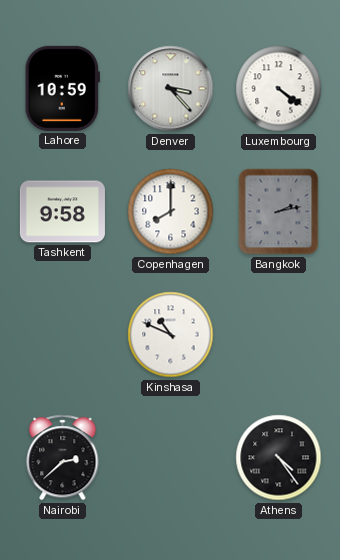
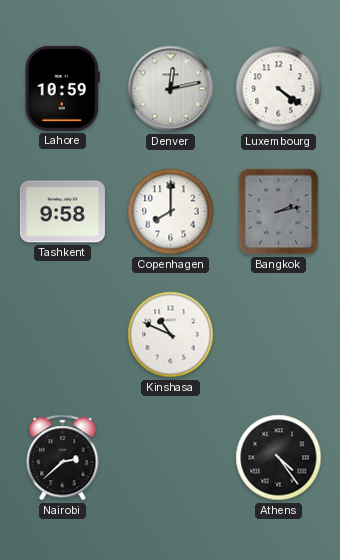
Denver: 3:23 -> 12:13 (171, 89)
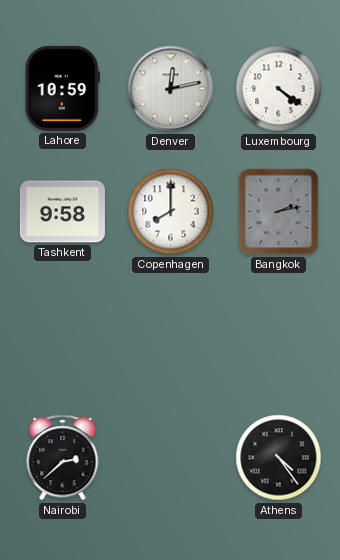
Kinshasa: 10:49 -> none (171, 335)
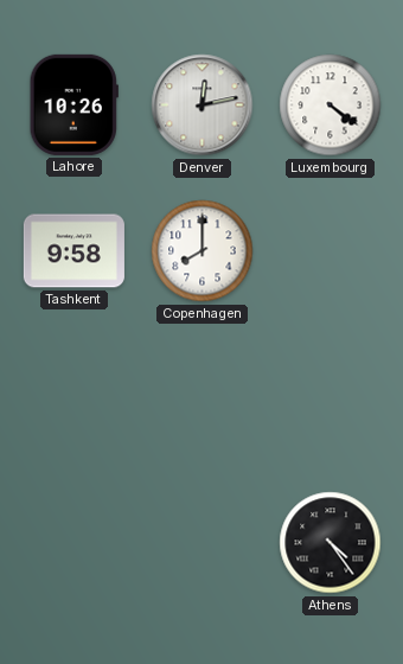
Lahore: 10:59 -> 10:26 (73, 104)
Bangkok: 2:13 -> none (279, 212)
Nairobi: 2:38 -> none (63, 458)
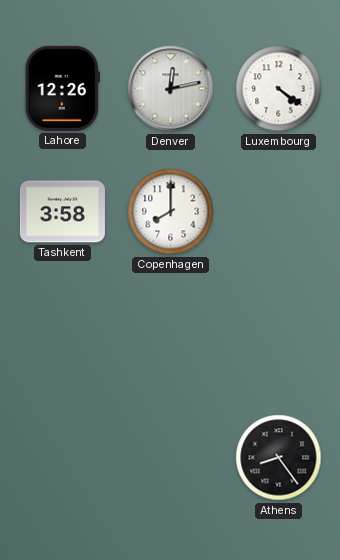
Lahore: 10:26 -> 12:26 (62, 88)
Tashkent: 9:58 -> 3:58 (62, 212)
Athens: 4:24 -> 8:24 (279, 458)
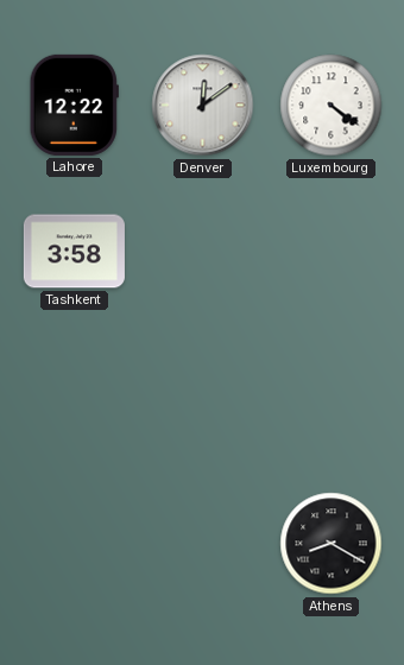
Lahore: 12:26 -> 12:22 (74, 104)
Denver: 12:13 -> 12:09 (203, 106)
Copenhagen: 8:00 -> none (171, 212)
Athens: 8:24 -> 8:20 (332, 544)
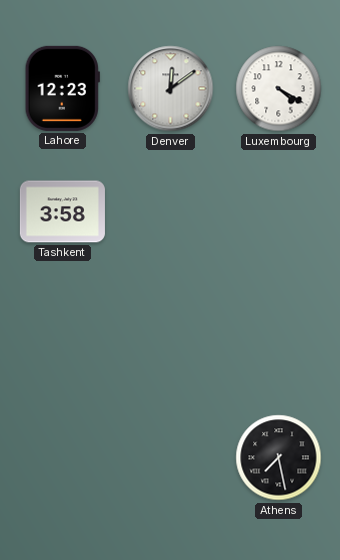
Lahore: 12:22 -> 12:23 (62, 88)
Luxembourg: 4:21 -> 4:20 (279, 89)
Athens: 8:20 -> 7:28 (279, 458)
